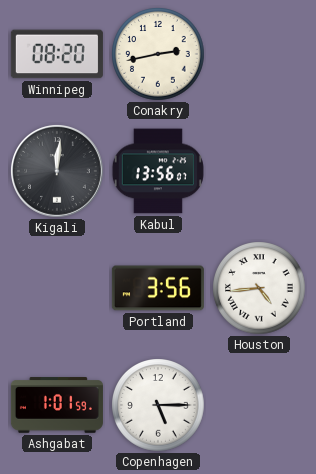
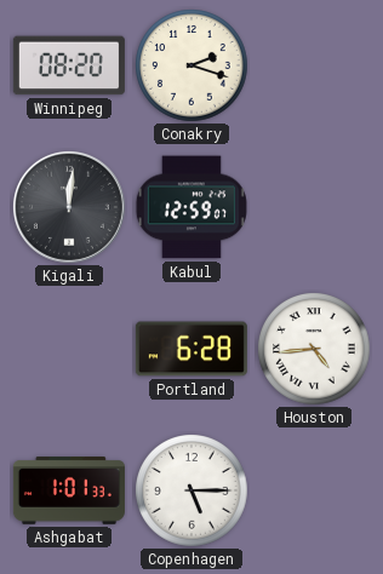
Conakry: 2:43 -> 2:18 (191, 65)
Kabul: 13:56 -> 12:59 (191, 207)
Portland: 3:56 -> 6:28 (191, 349)
Ashgabat: 1:01:59 -> 1:01:33 (69, 490)
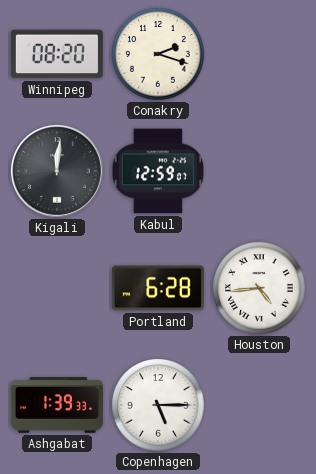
Ashgabat: 1:01 -> 1:39 (57, 405)
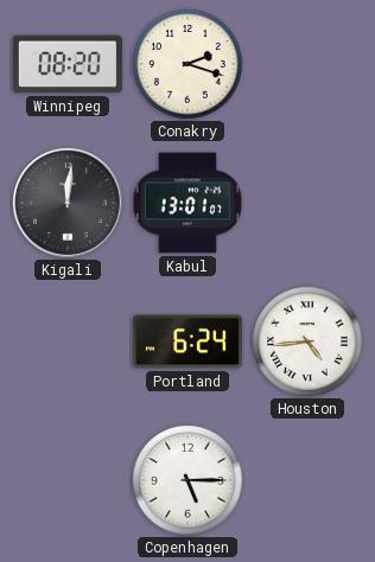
Kabul: 12:59 -> 13:01 (188, 203)
Portland: 6:28 -> 6:24 (188, 341)
Ashgabat: 1:39 -> none (57, 405)
